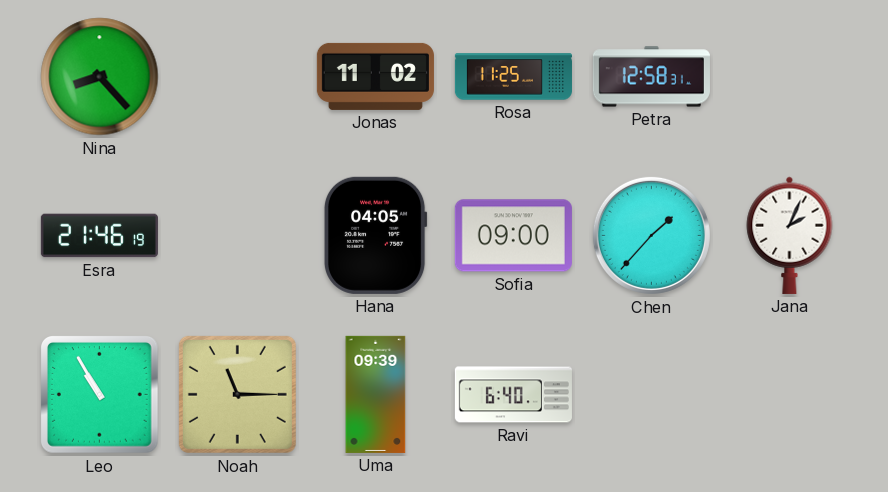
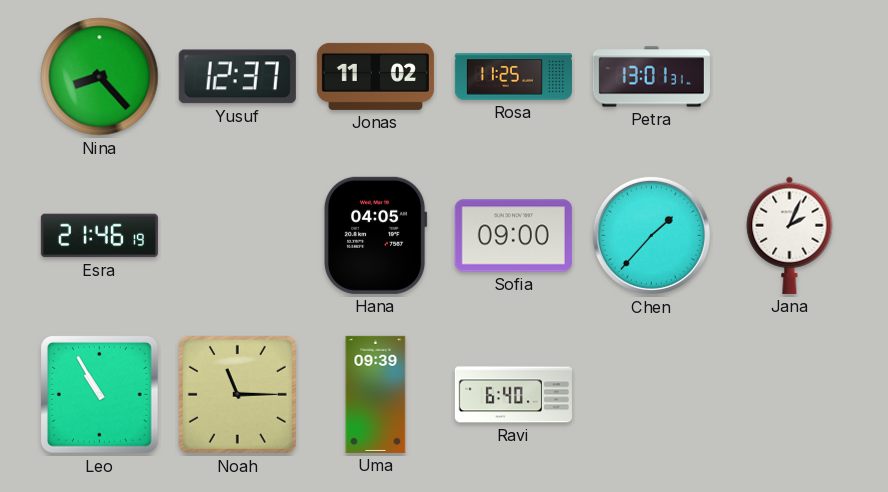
Yusuf: none -> 12:37 (237, 77)
Petra: 12:58 -> 13:01 (651, 77)
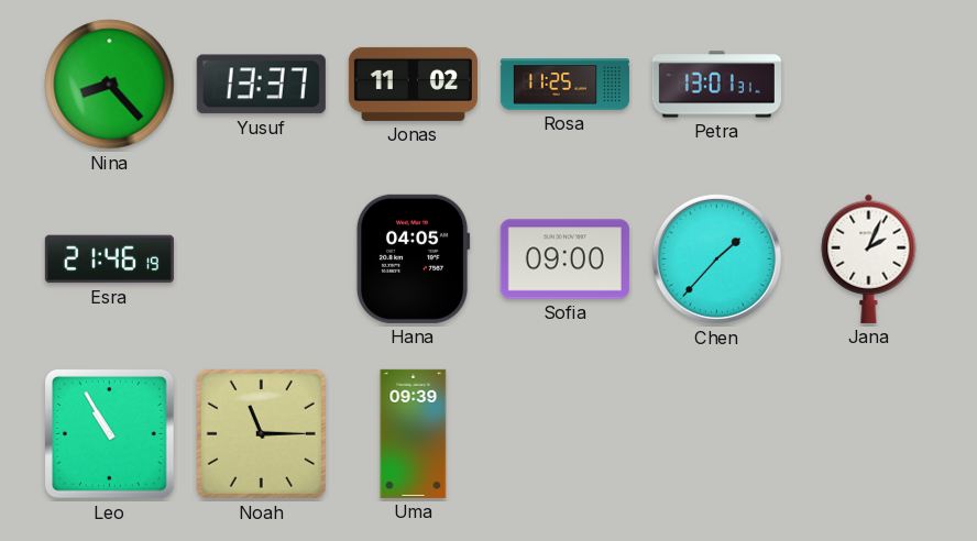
Yusuf: 12:37 -> 13:37 (261, 85)
Ravi: 6:40 -> none (513, 395)
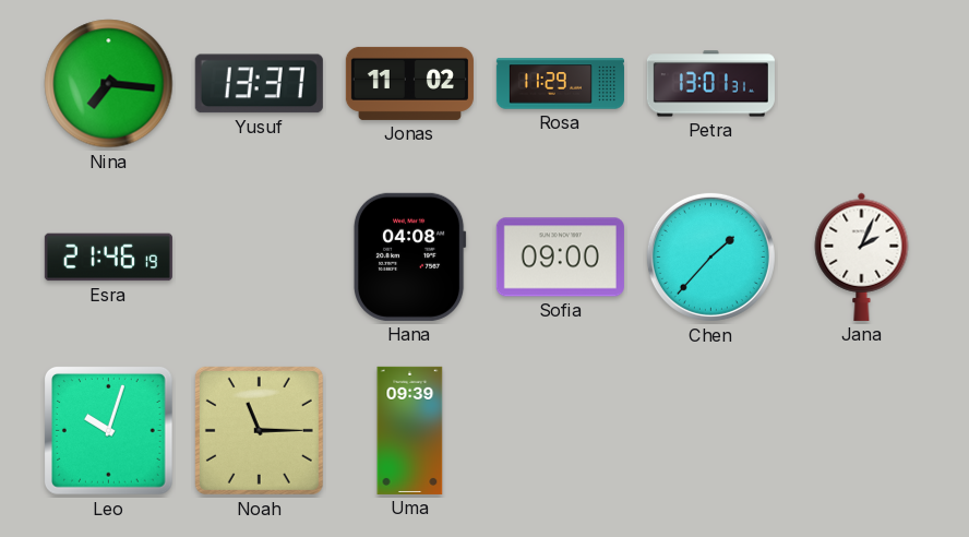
Nina: 8:23 -> 7:16 (109, 84)
Rosa: 11:25 -> 11:29 (560, 84)
Hana: 04:05 -> 04:08 (409, 256)
Leo: 10:55 -> 10:03 (109, 431)
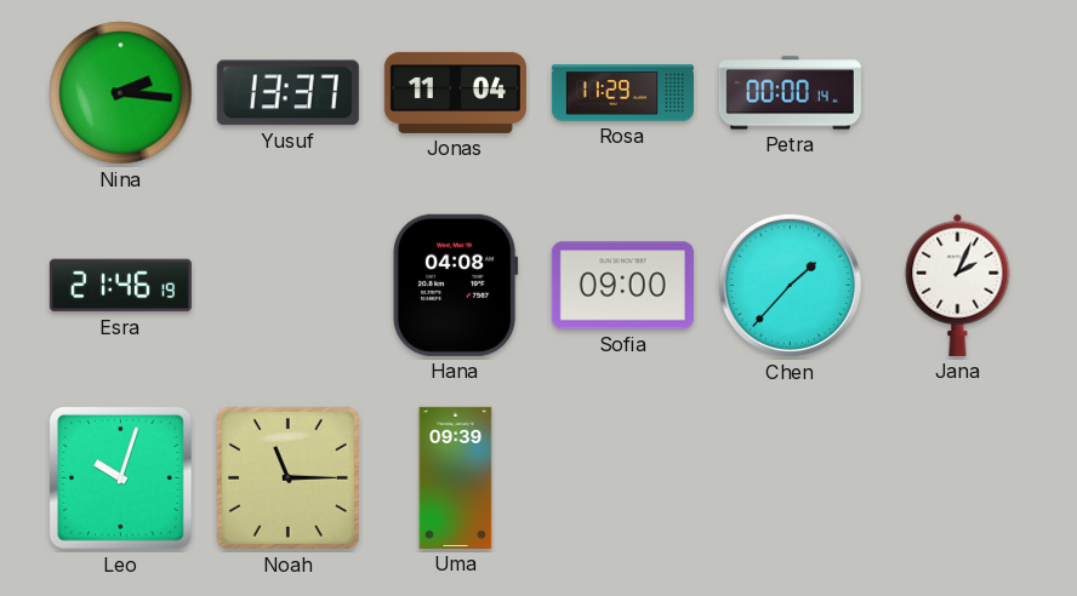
Nina: 7:16 -> 2:16 (121, 93)
Jonas: 11:02 -> 11:04 (455, 92)
Petra: 13:01 -> 00:00 (790, 93)
